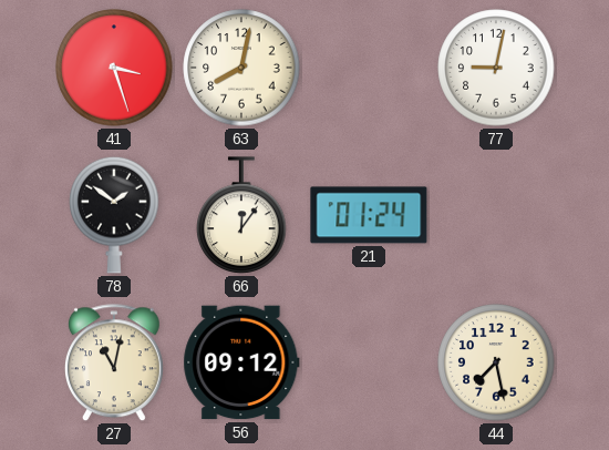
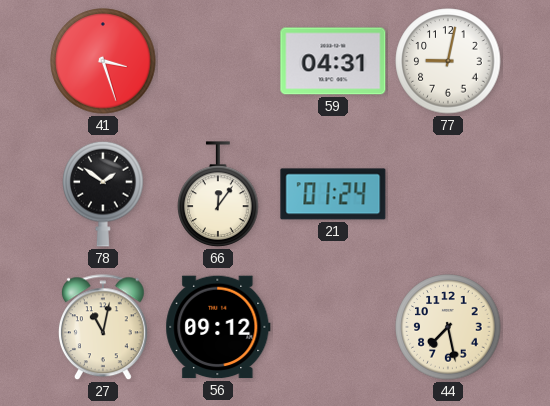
63: 8:02 -> none (241, 68)
59: none -> 04:31 (333, 61)
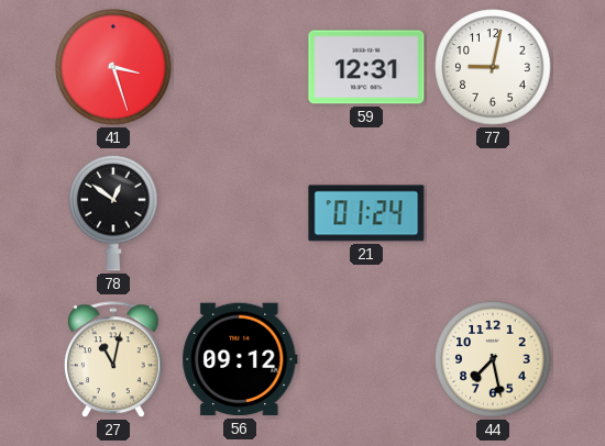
59: 04:31 -> 12:31 (366, 67)
78: 1:51 -> 12:51 (113, 213)
66: 12:06 -> none (218, 194)
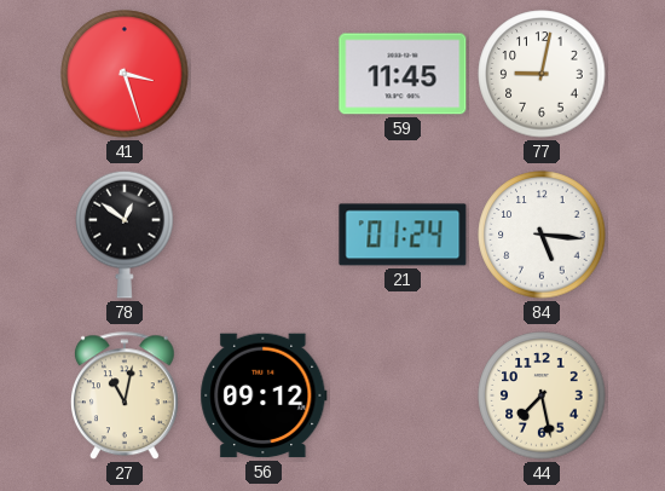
59: 12:31 -> 11:45 (403, 74)
84: none -> 5:16 (542, 235)
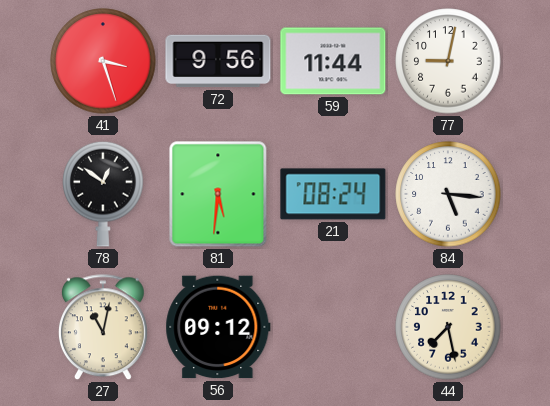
72: none -> 9:56 (218, 61)
59: 11:45 -> 11:44 (333, 61)
81: none -> 5:31 (218, 194)
21: 01:24 -> 08:24 (333, 194)
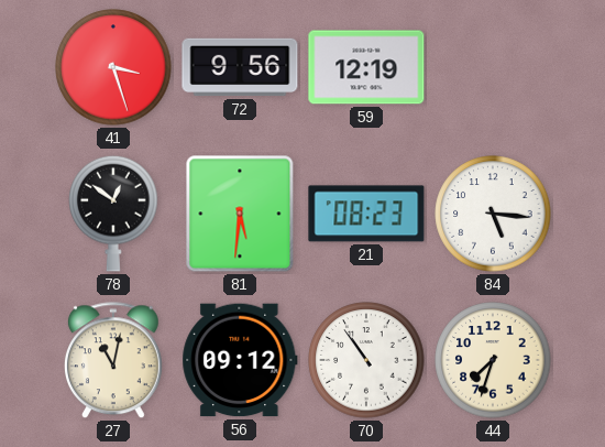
59: 11:44 -> 12:19 (366, 67)
77: 9:02 -> none (448, 61)
21: 08:24 -> 08:23 (366, 214)
70: none -> 10:54 (366, 360)
44: 7:28 -> 7:33 (493, 360)
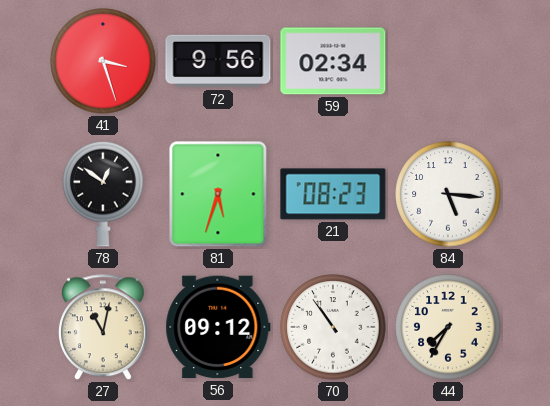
59: 12:19 -> 02:34 (333, 61)
81: 5:31 -> 5:33 (218, 194)
44: 7:33 -> 7:35 (448, 327)
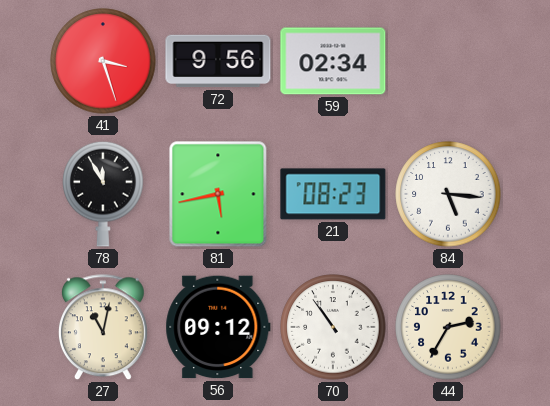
78: 12:51 -> 11:55 (103, 194)
81: 5:33 -> 5:43 (218, 194)
44: 7:35 -> 2:35 (448, 327)
